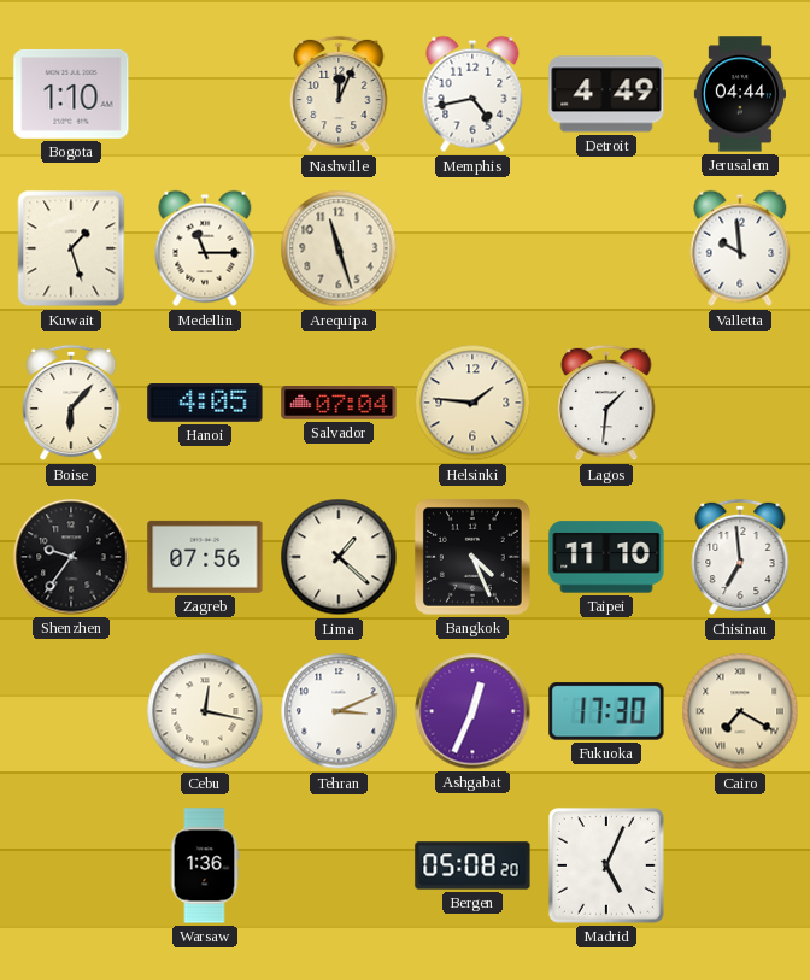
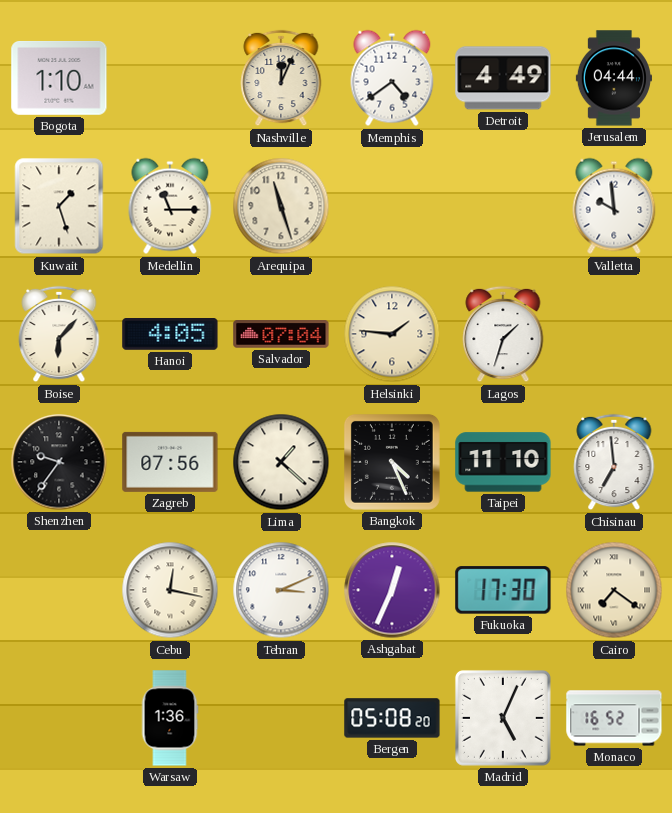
Memphis: 4:43 -> 4:39 (392, 78)
Lagos: 1:31 -> 1:33 (503, 334)
Cairo: 7:20 -> 7:21 (614, 590)
Monaco: none -> 16:52 (614, 718)
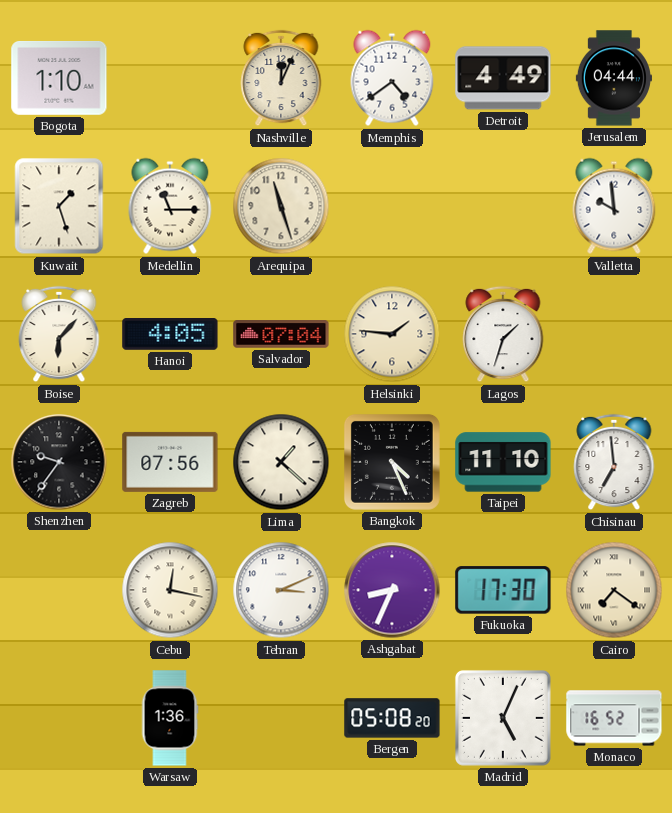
Ashgabat: 12:34 -> 8:34 (392, 590)
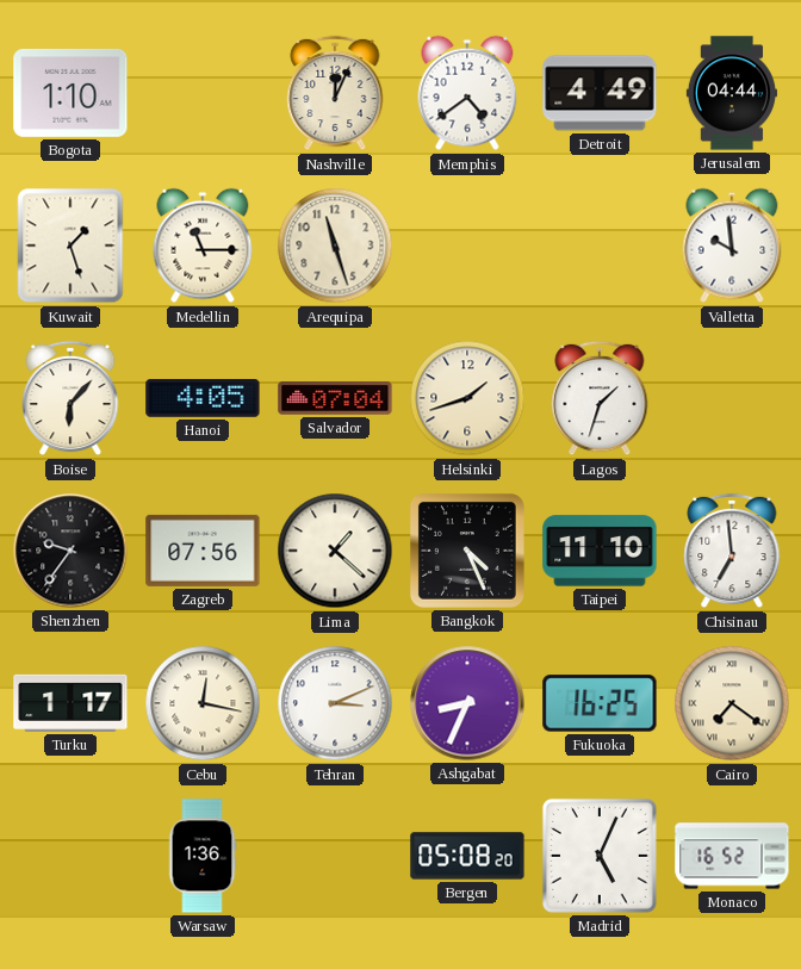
Helsinki: 1:46 -> 1:42 (467, 398)
Turku: none -> 1:17 (70, 703)
Fukuoka: 17:30 -> 16:25 (600, 703)
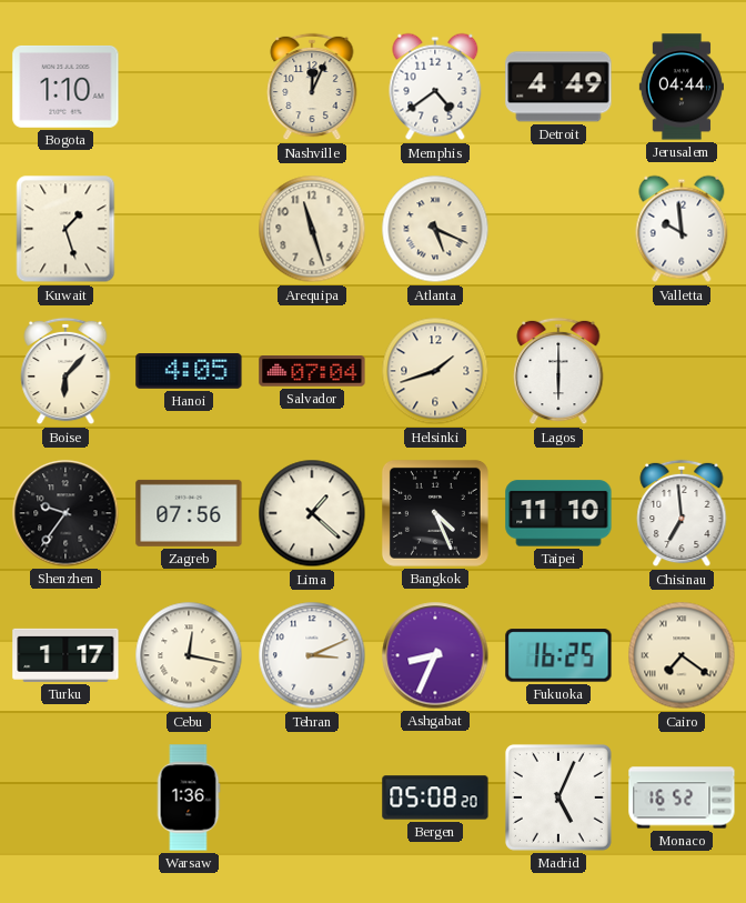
Medellin: 11:15 -> none (203, 246)
Atlanta: none -> 5:19 (435, 229)
Lagos: 1:33 -> 6:00 (558, 371)
